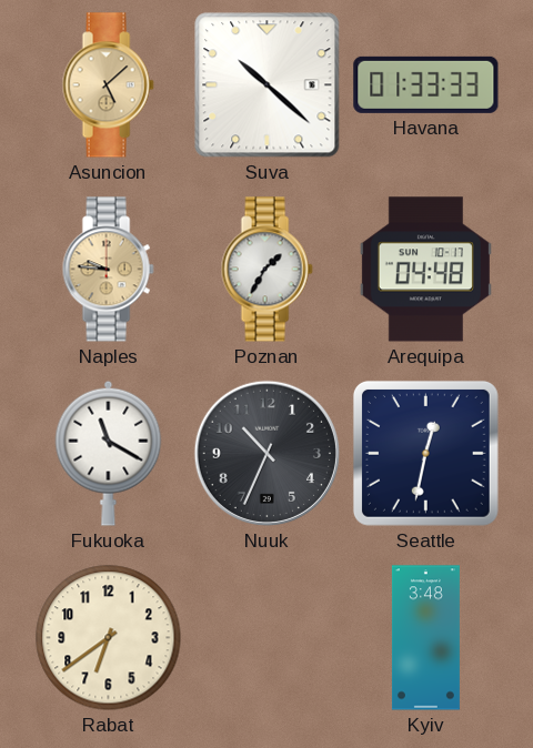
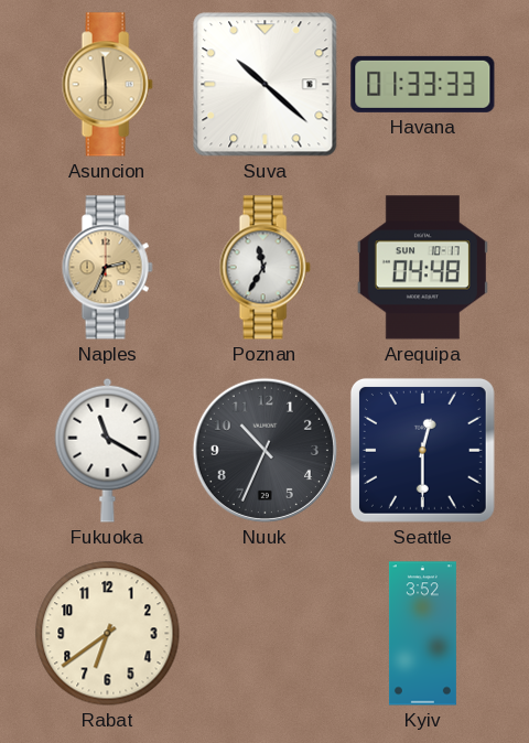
Asuncion: 5:08 -> 5:59 (107, 85)
Naples: 9:46 -> 2:34 (107, 268)
Poznan: 1:35 -> 11:35 (264, 268)
Seattle: 12:32 -> 12:30 (422, 450)
Kyiv: 3:48 -> 3:52 (422, 634)
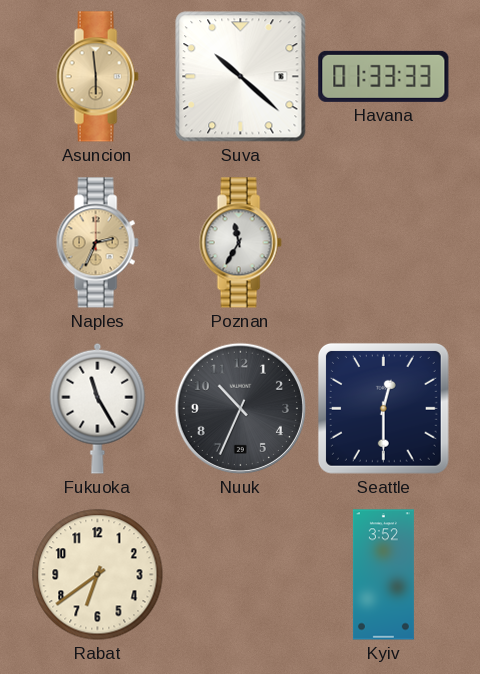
Arequipa: 04:48 -> none (422, 268)
Fukuoka: 11:20 -> 11:25 (98, 408)
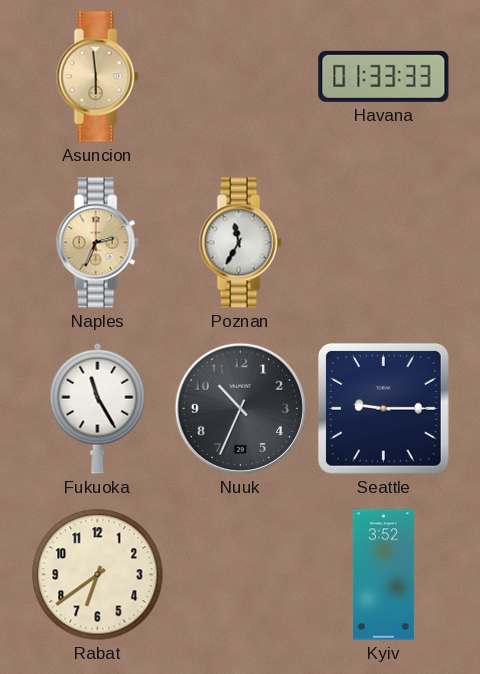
Suva: 10:22 -> none (241, 77)
Seattle: 12:30 -> 9:15 (383, 408)
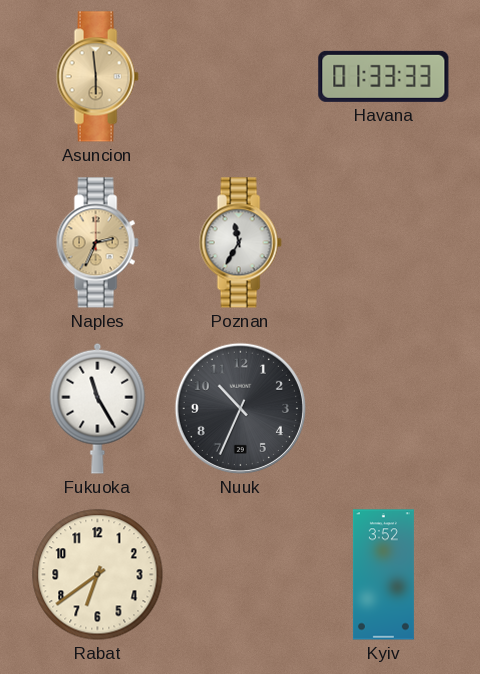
Seattle: 9:15 -> none (383, 408)
